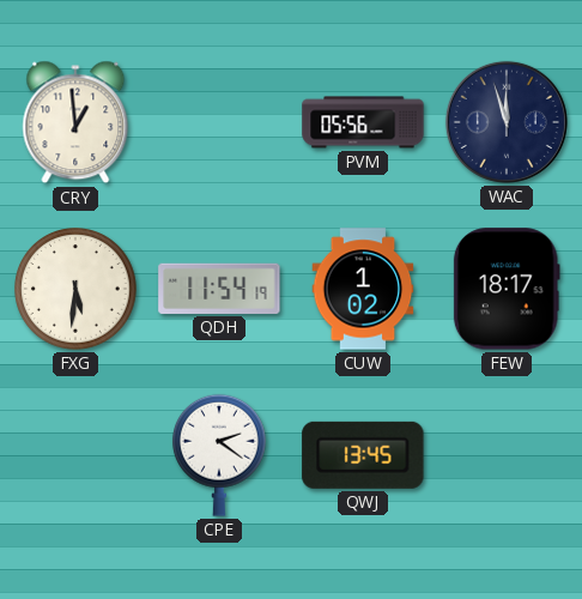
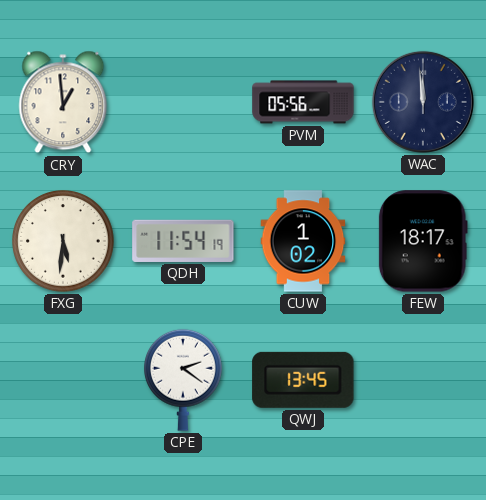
WAC: 11:57 -> 11:59 (423, 102)
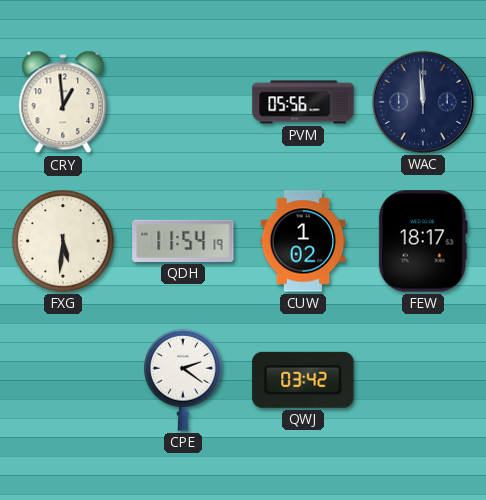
QWJ: 13:45 -> 03:42 (303, 380)
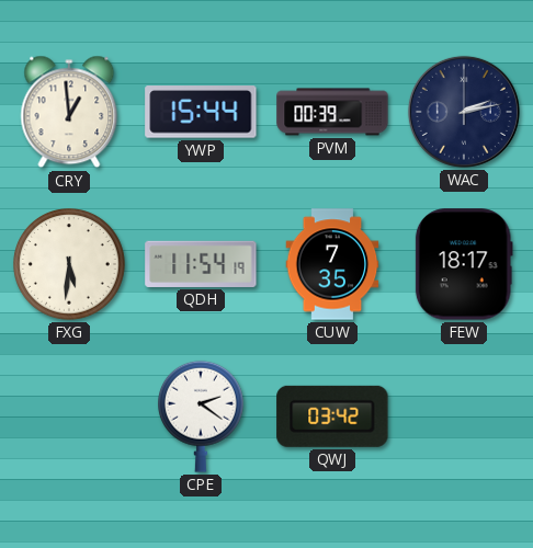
YWP: none -> 15:44 (201, 112)
PVM: 05:56 -> 00:39 (332, 112)
WAC: 11:59 -> 2:13 (464, 112)
CUW: 1:02 -> 7:35 (332, 264)
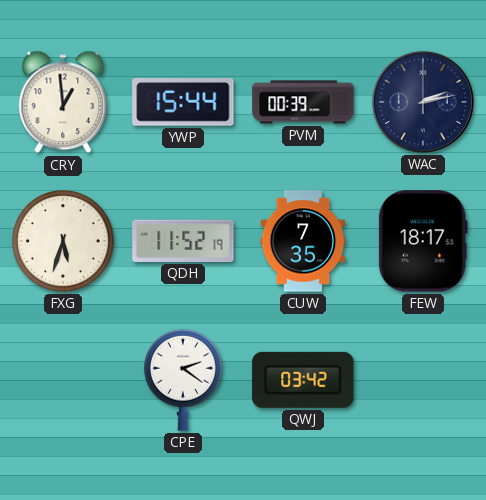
FXG: 5:31 -> 5:33 (63, 241)
QDH: 11:54 -> 11:52 (183, 241)
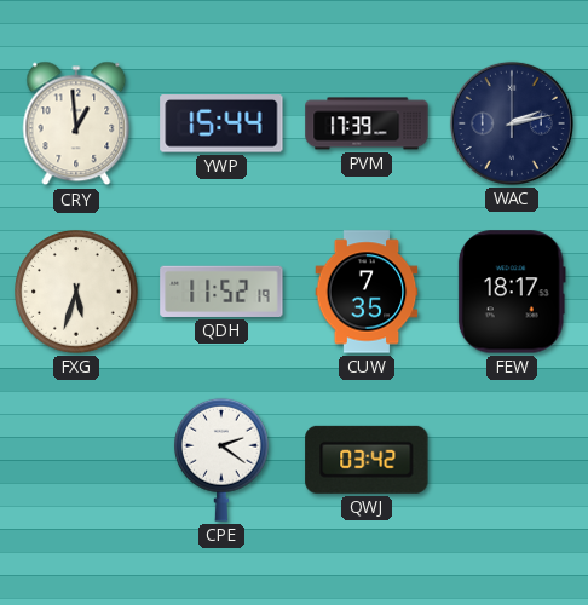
PVM: 00:39 -> 17:39 (367, 123)
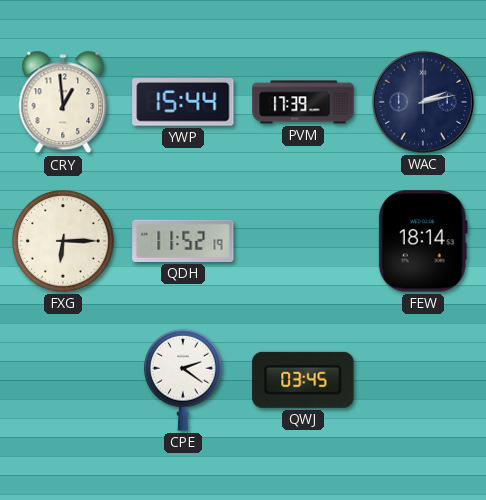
FXG: 5:33 -> 6:15 (63, 241)
CUW: 7:35 -> none (367, 292)
FEW: 18:17 -> 18:14 (423, 241)
QWJ: 03:42 -> 03:45 (303, 380)
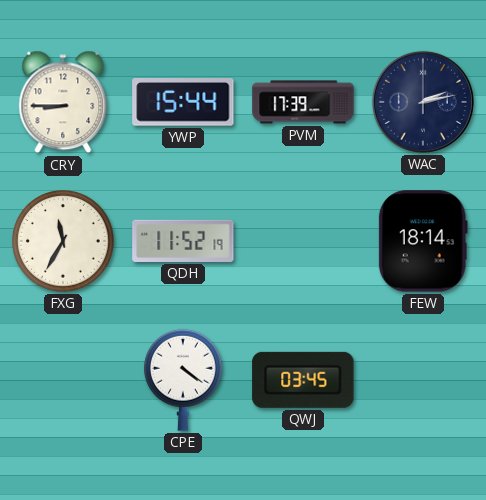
CRY: 12:59 -> 8:45 (63, 102)
FXG: 6:15 -> 11:35 (63, 241)
CPE: 2:21 -> 4:21 (184, 380)
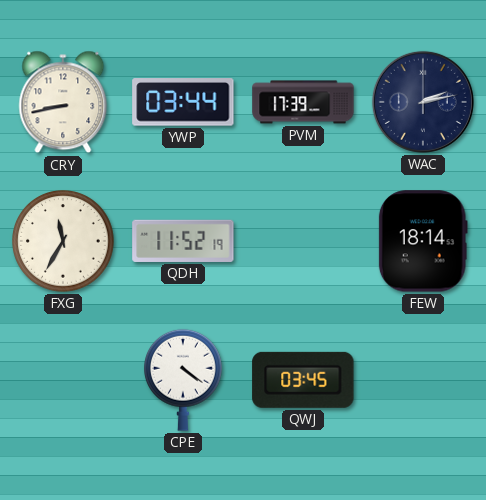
CRY: 8:45 -> 8:43 (63, 102)
YWP: 15:44 -> 03:44 (183, 102)
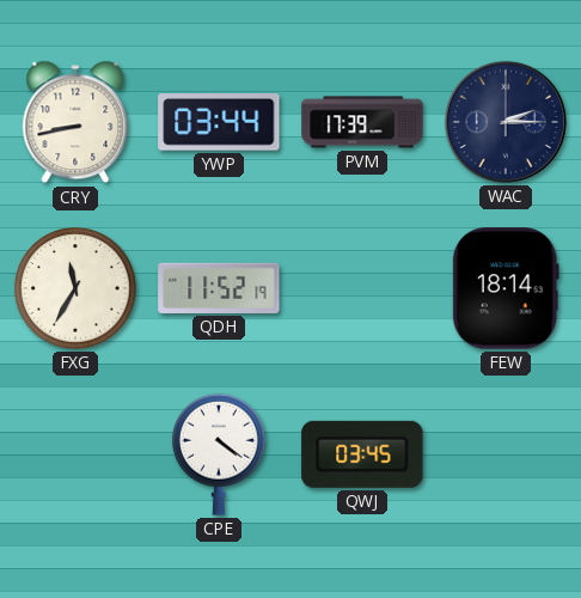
WAC: 2:13 -> 2:15 (506, 122)
